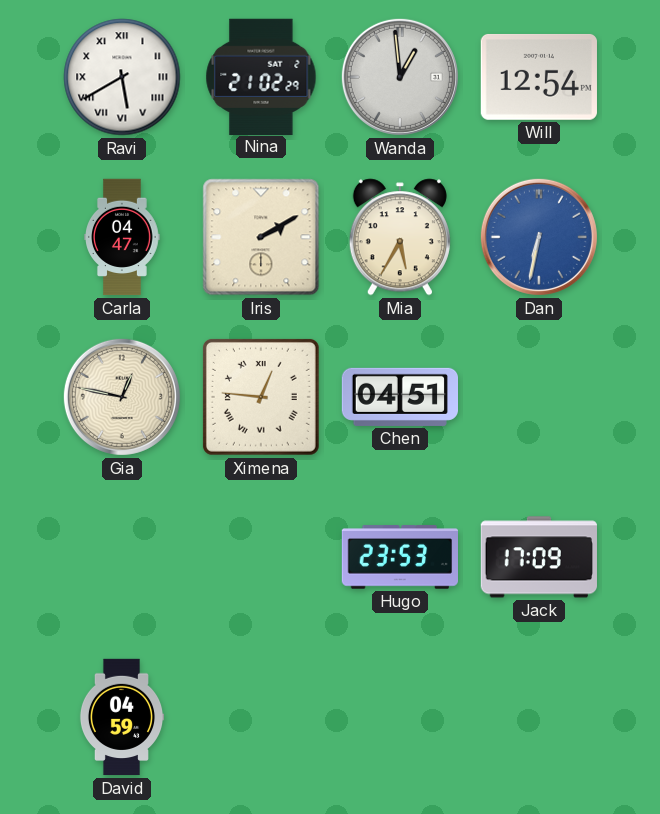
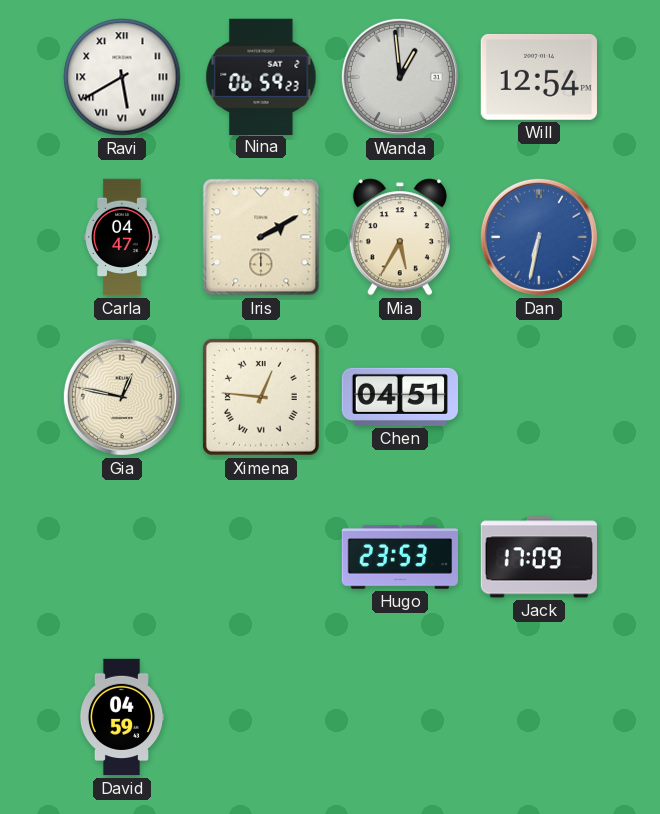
Nina: 21:02 -> 06:59 (261, 76)
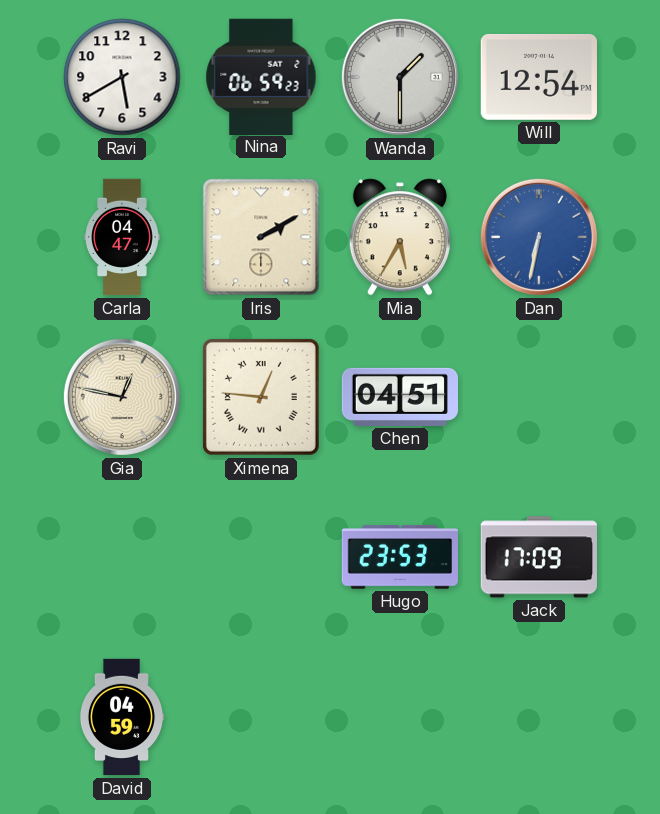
Ravi numerals: Roman -> Arabic (122, 77)
Wanda: 12:59 -> 1:30 (400, 77)
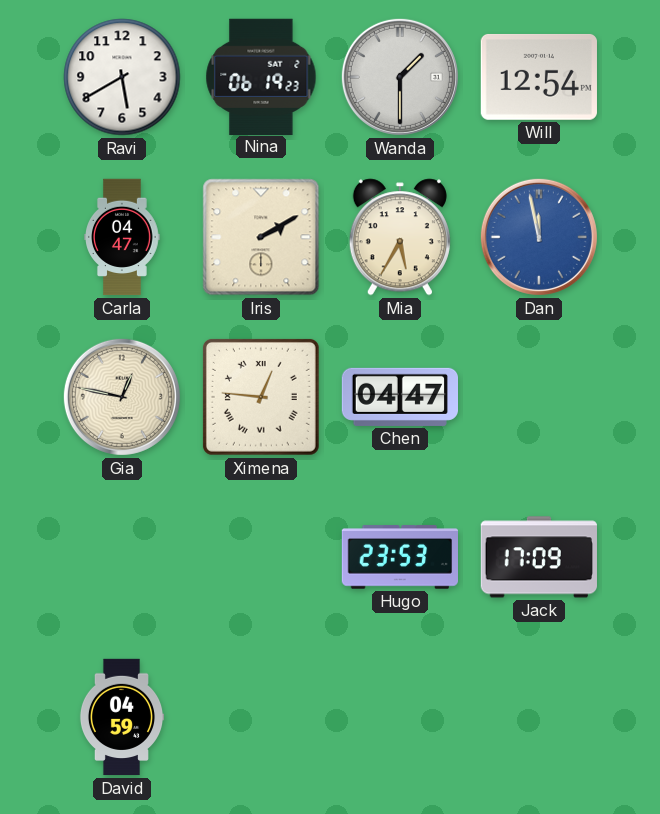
Nina: 06:59 -> 06:19 (261, 76)
Dan: 6:32 -> 11:58 (539, 237)
Chen: 04:51 -> 04:47 (399, 397)
